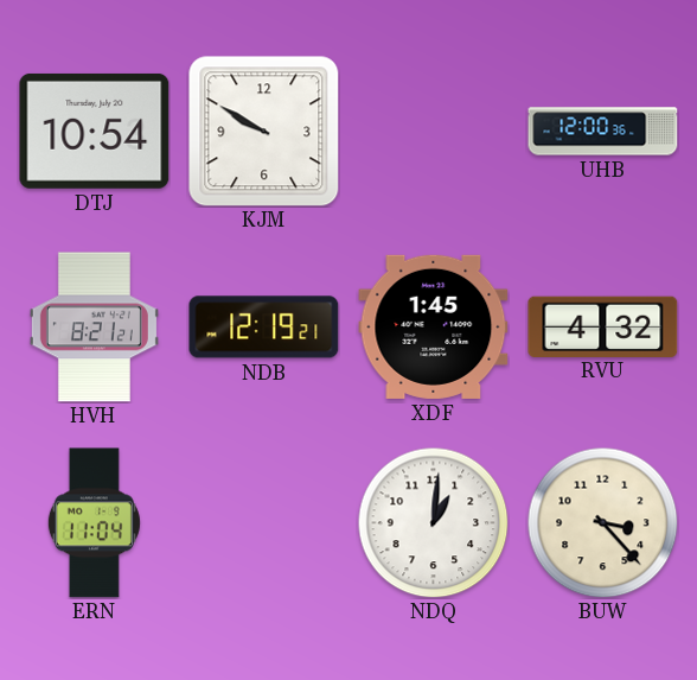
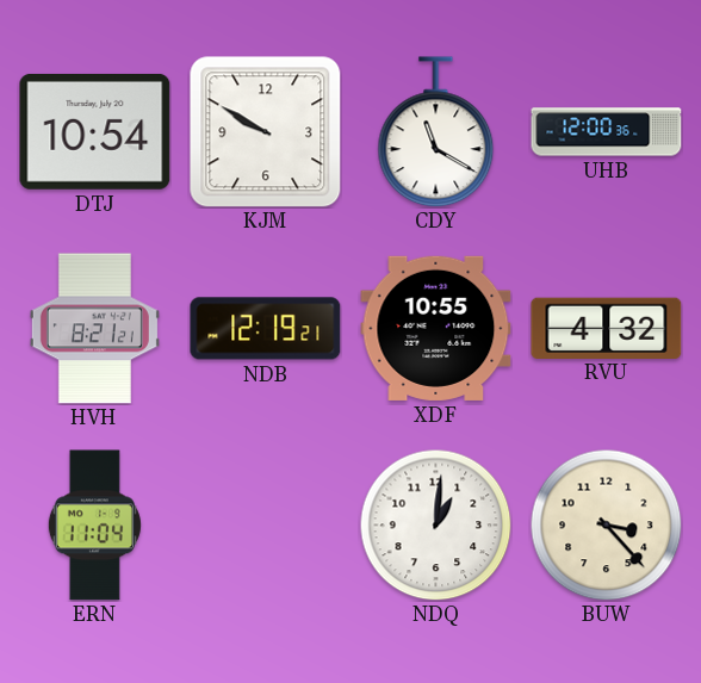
CDY: none -> 11:20 (436, 132)
XDF: 1:45 -> 10:55 (436, 328)
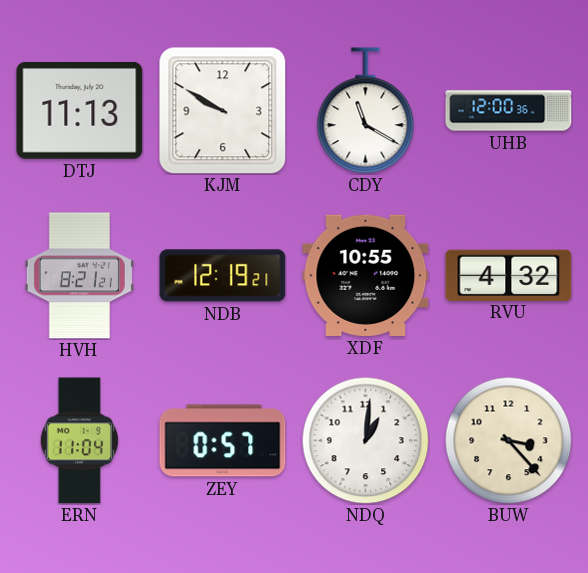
DTJ: 10:54 -> 11:13 (80, 110)
ZEY: none -> 0:57 (223, 441)
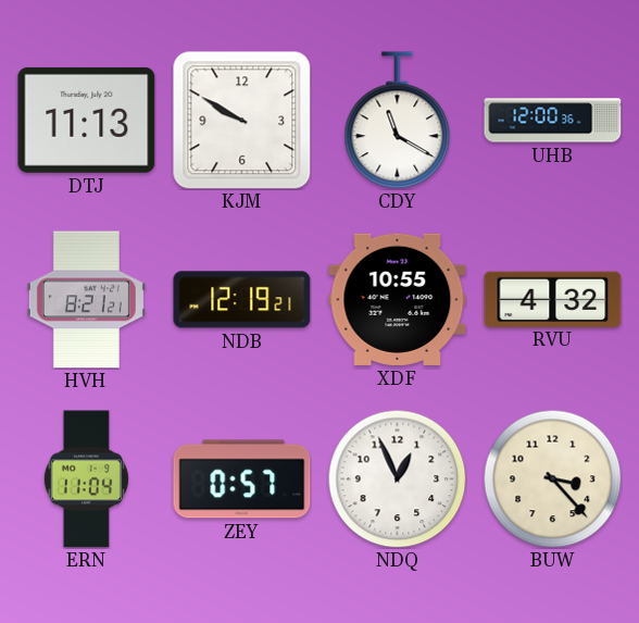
NDQ: 1:01 -> 12:56 (397, 478)
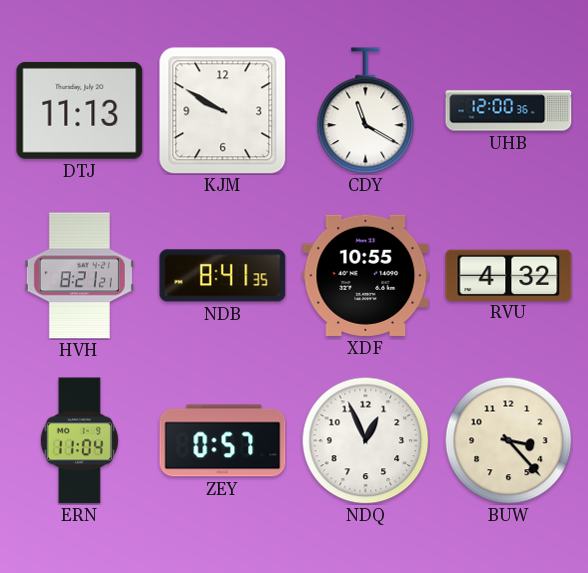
NDB: 12:19 -> 8:41 (223, 276)
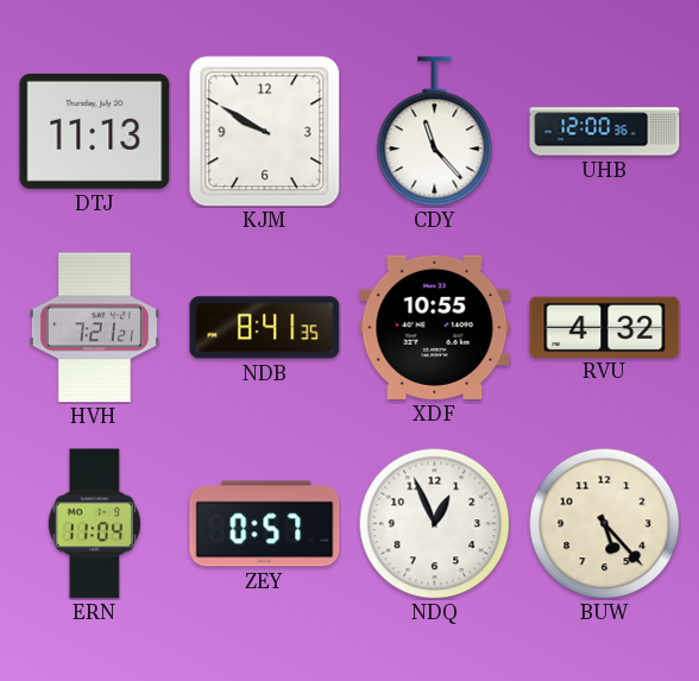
CDY: 11:20 -> 11:23 (435, 132)
HVH: 8:21 -> 7:21 (94, 328)
BUW: 3:23 -> 5:23 (604, 523)
